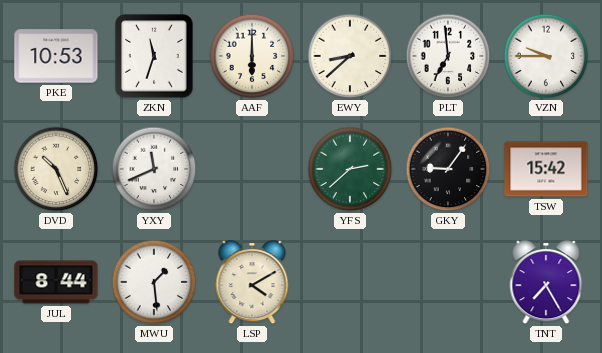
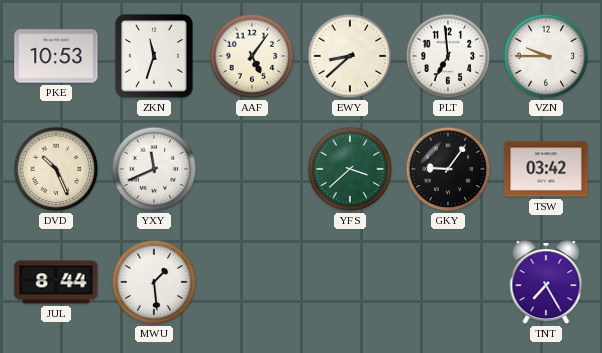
AAF: 6:00 -> 5:06 (252, 56)
YFS: 2:38 -> 3:38 (350, 169)
TSW: 15:42 -> 03:42 (546, 169)
LSP: 4:10 -> none (252, 283)
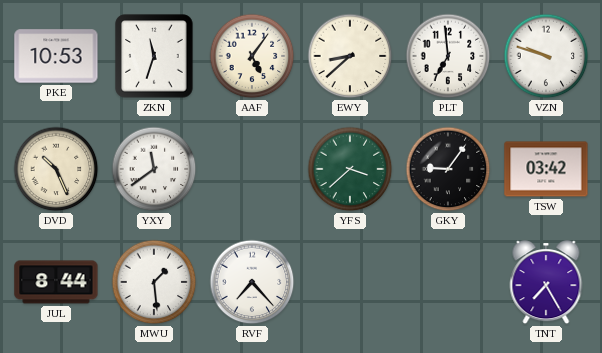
VZN: 9:45 -> 9:48 (546, 56)
YXY: 11:41 -> 11:39 (154, 169)
RVF: none -> 7:23 (252, 282)
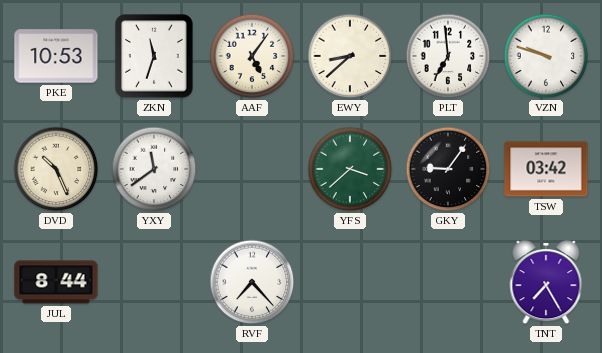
MWU: 1:29 -> none (154, 282)
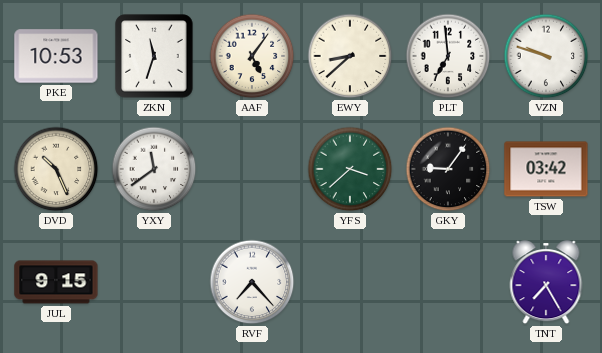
JUL: 8:44 -> 9:15 (56, 282)
